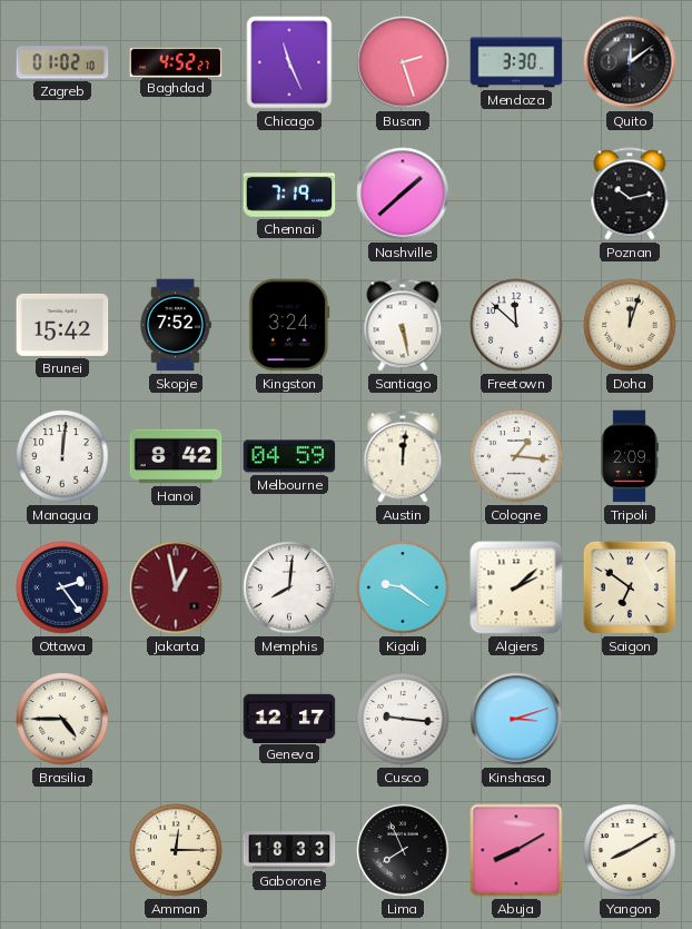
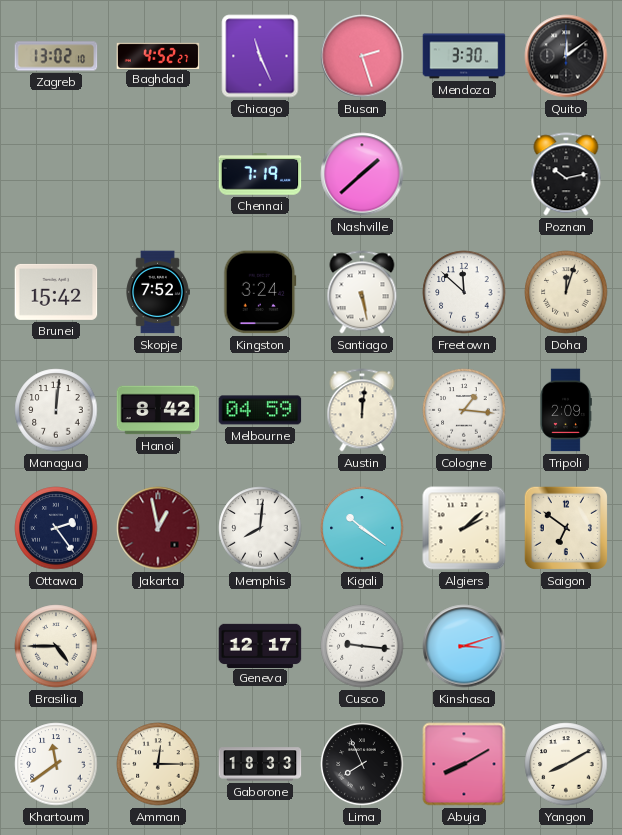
Zagreb: 01:02 -> 13:02 (56, 56)
Kigali: 9:21 -> 10:21 (362, 528)
Khartoum: none -> 11:39 (56, 764)
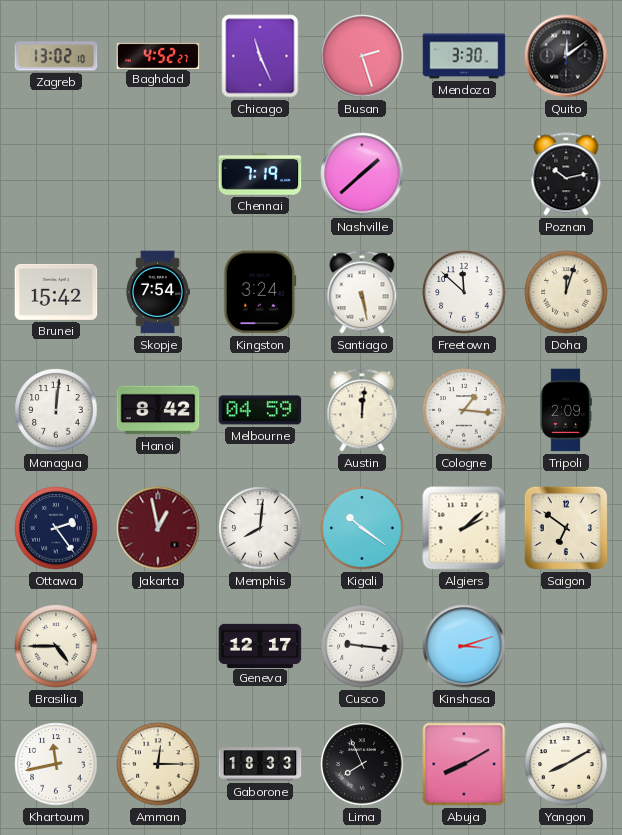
Skopje: 7:52 -> 7:54 (158, 292)
Khartoum: 11:39 -> 11:43 (56, 764)
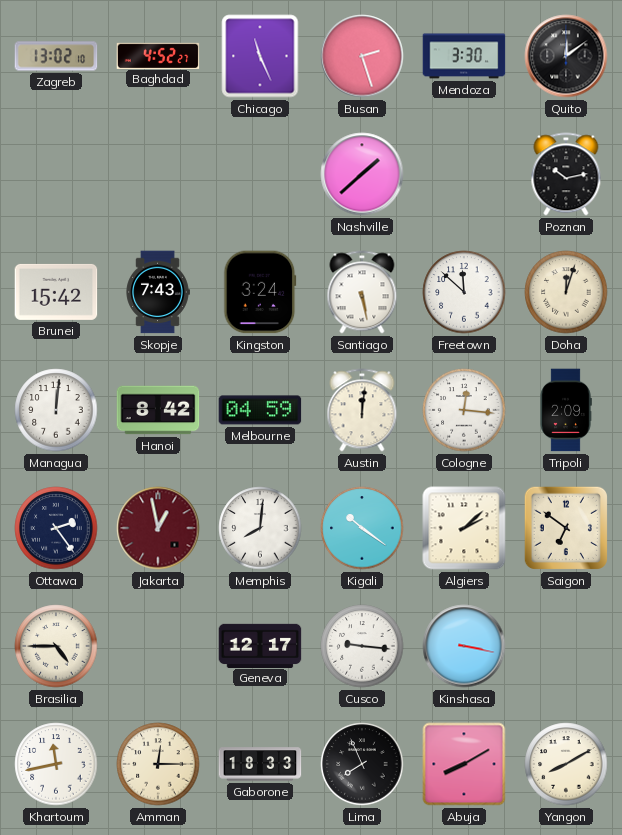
Chennai: 7:19 -> none (260, 174)
Skopje: 7:54 -> 7:43 (158, 292)
Cologne: 1:16 -> 12:16 (464, 410)
Kinshasa: 3:12 -> 3:17 (464, 646)
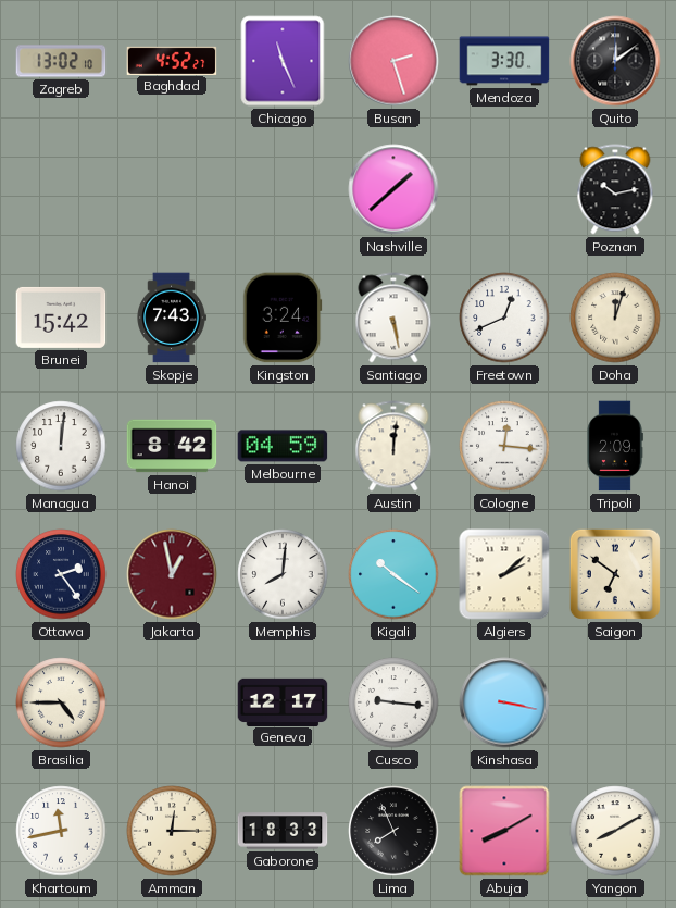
Freetown: 11:52 -> 12:41 (504, 318)
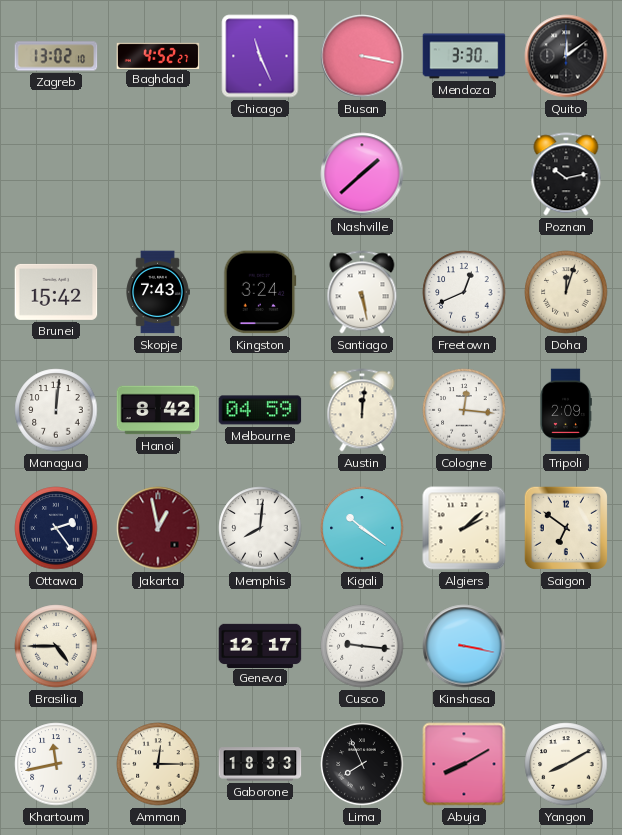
Busan: 2:27 -> 3:17 (362, 56)
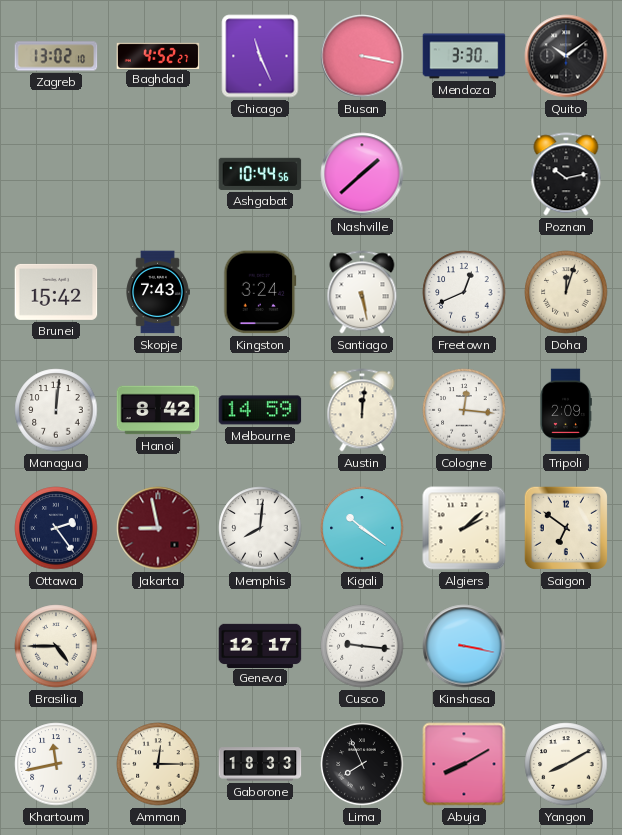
Quito: 12:09 -> 10:09 (566, 56)
Ashgabat: none -> 10:44 (260, 174)
Melbourne: 04:59 -> 14:59 (260, 410)
Jakarta: 12:58 -> 8:58 (158, 528)
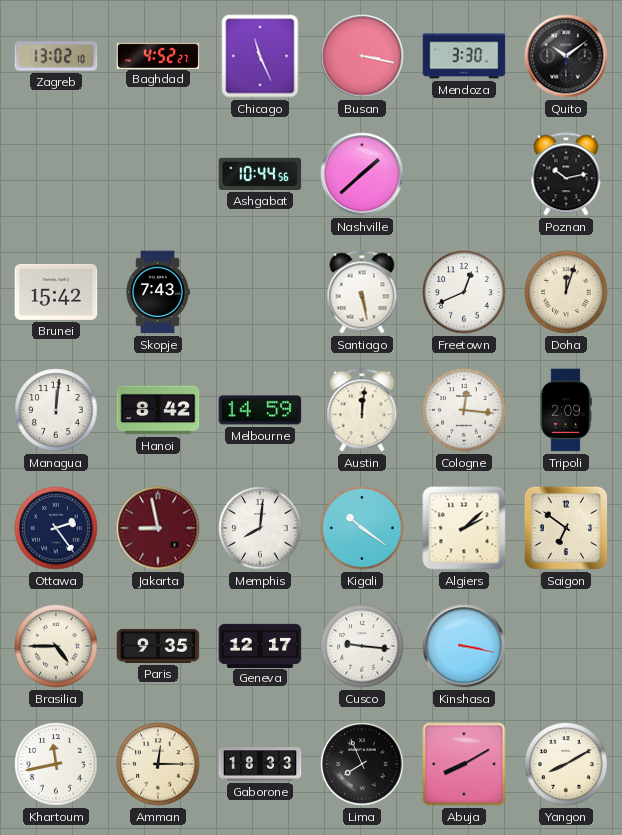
Kingston: 3:24 -> none (260, 292)
Paris: none -> 9:35 (158, 646)
